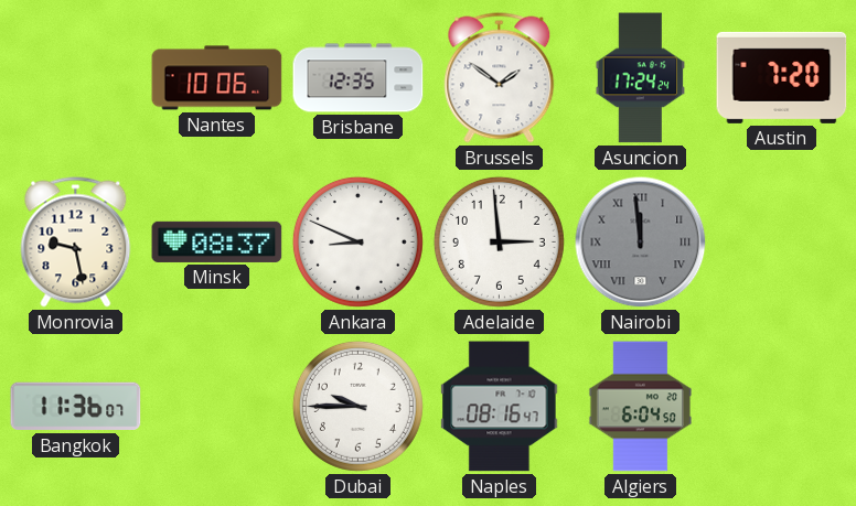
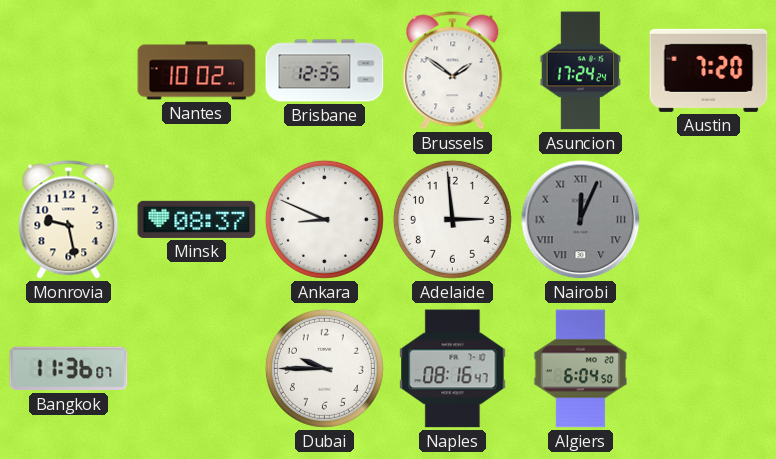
Nantes: 10:06 -> 10:02 (197, 71)
Nairobi: 11:59 -> 12:04 (581, 220)
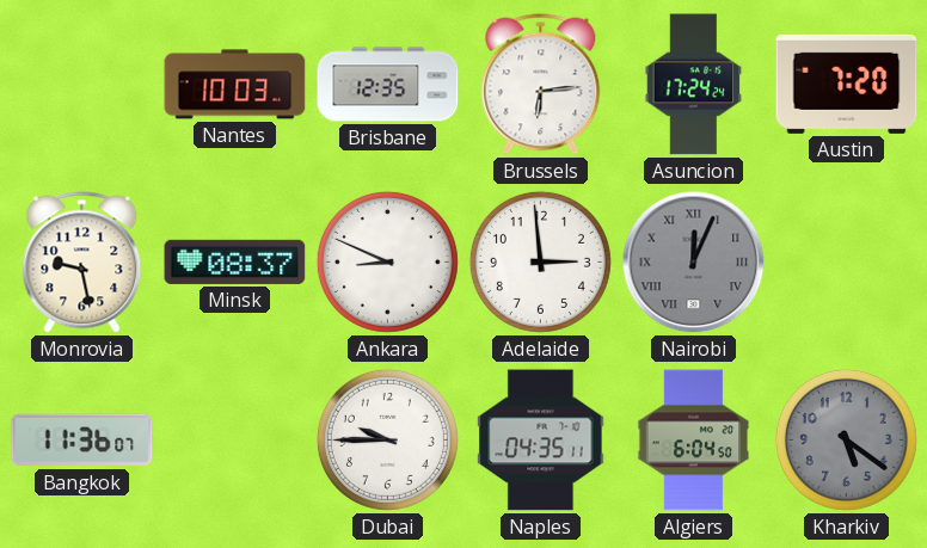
Nantes: 10:02 -> 10:03 (235, 85)
Brussels: 1:51 -> 6:14 (541, 85)
Naples: 08:16 -> 04:35 (541, 441)
Kharkiv: none -> 5:21 (846, 439)
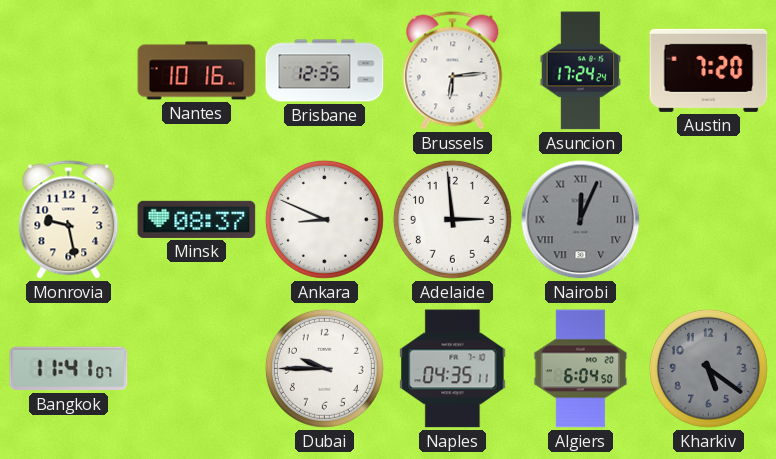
Nantes: 10:03 -> 10:16 (197, 71)
Bangkok: 11:36 -> 11:41 (69, 369)
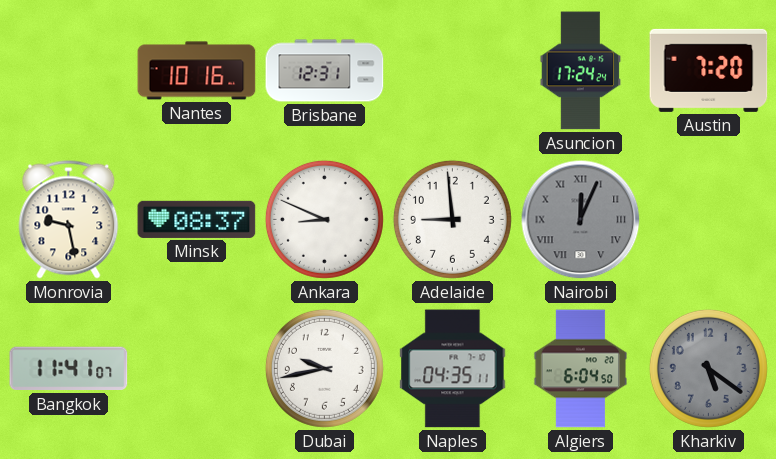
Brisbane: 12:35 -> 12:31 (325, 71)
Brussels: 6:14 -> none (453, 71)
Adelaide: 2:59 -> 8:59 (452, 219)
Dubai: 9:45 -> 9:43 (324, 368)
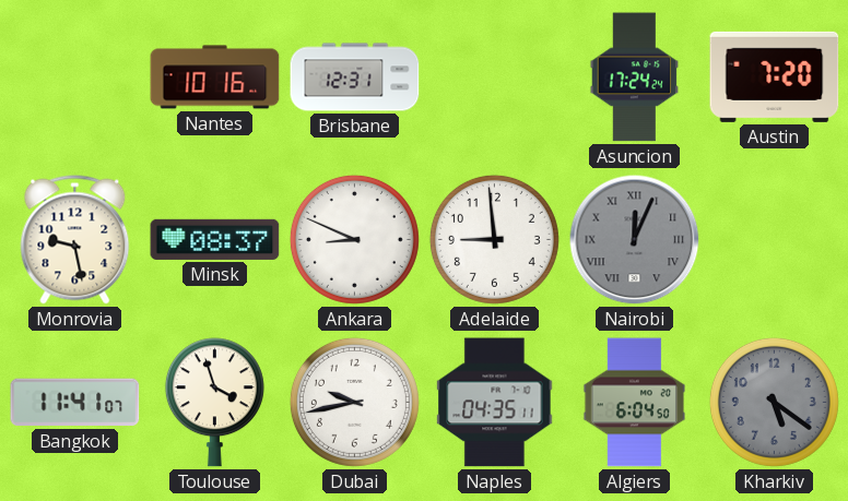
Toulouse: none -> 3:57 (214, 403)
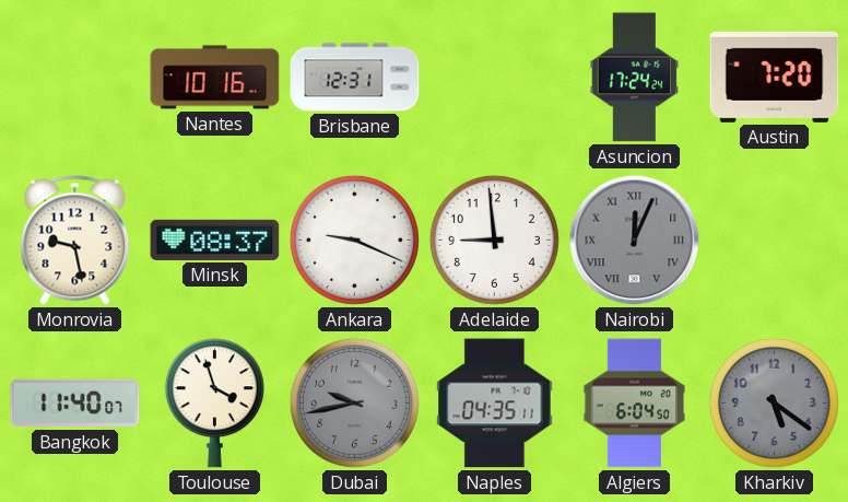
Ankara: 8:49 -> 9:19 (354, 240)
Bangkok: 11:41 -> 11:40 (75, 404)
Dubai dial: white -> grey (354, 402)
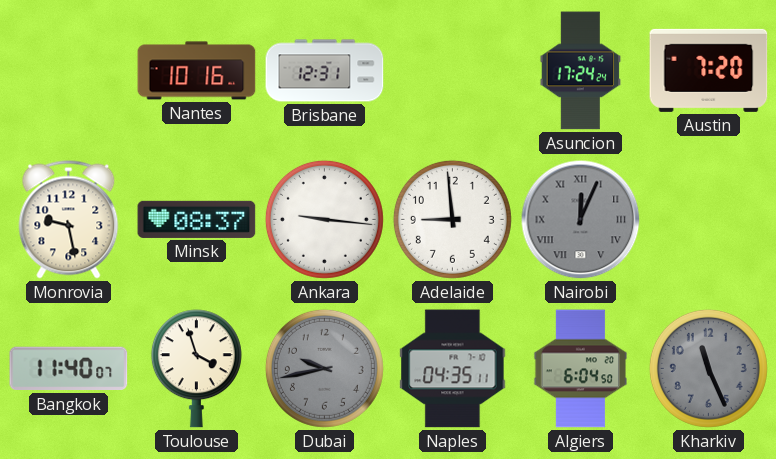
Ankara: 9:19 -> 9:16 (324, 219)
Kharkiv: 5:21 -> 11:26 (708, 368)
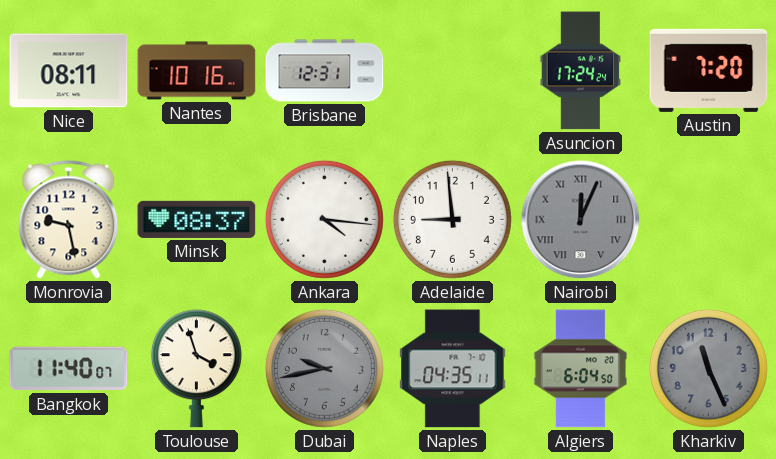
Nice: none -> 08:11 (69, 71)
Ankara: 9:16 -> 4:16 (324, 219)
